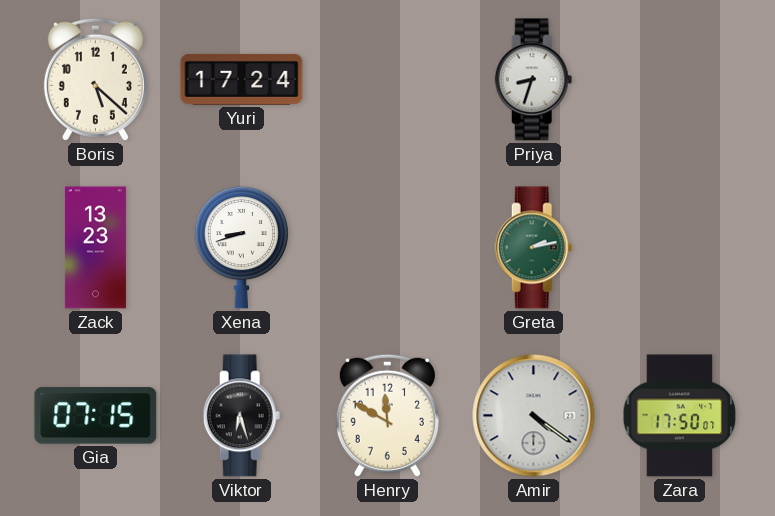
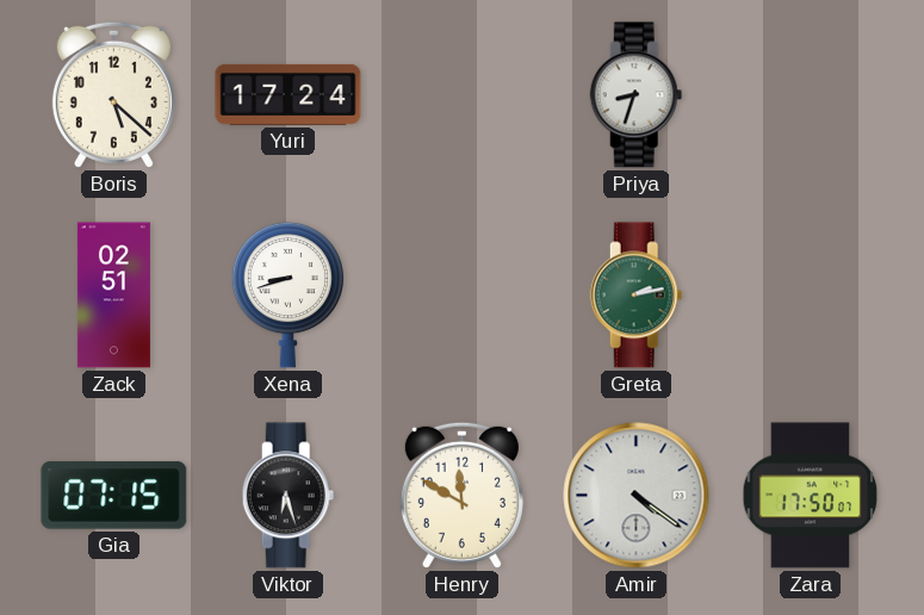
Zack: 13:23 -> 02:51 (113, 296)
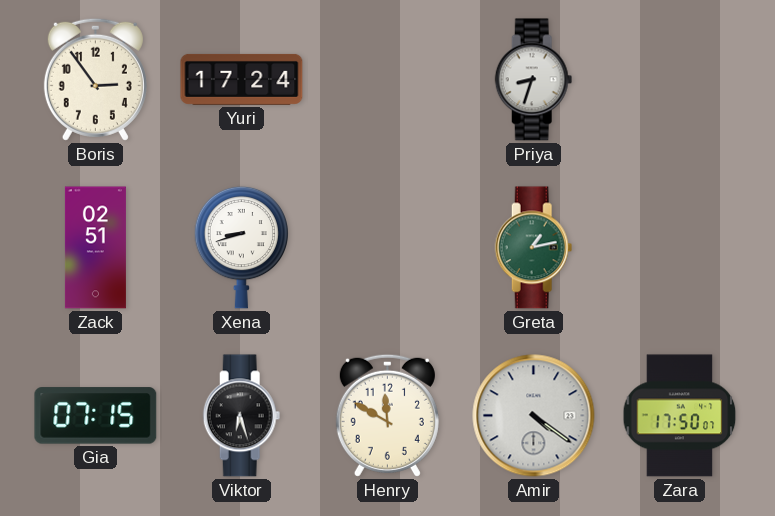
Boris: 5:22 -> 2:54 (95, 79)
Greta: 2:13 -> 1:13 (534, 248)
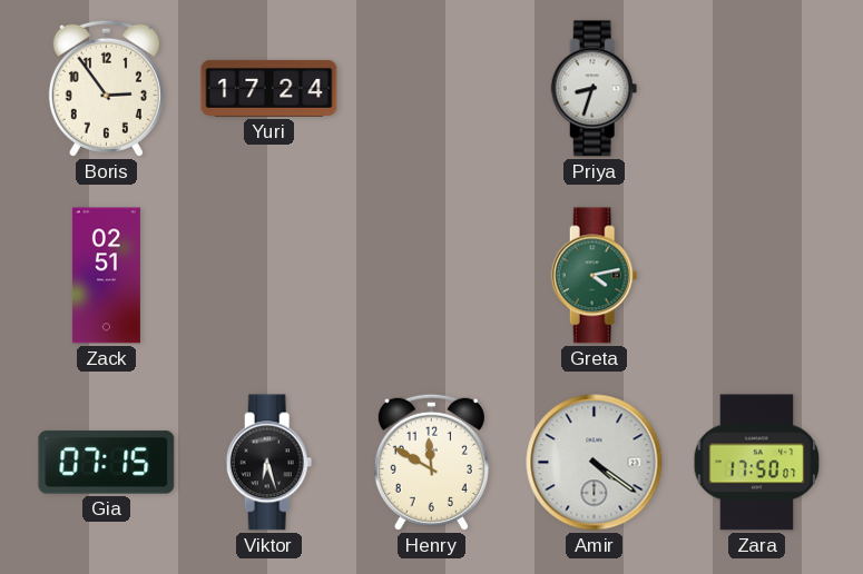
Xena: 8:42 -> none (242, 247)
Greta: 1:13 -> 4:13 (595, 276)
